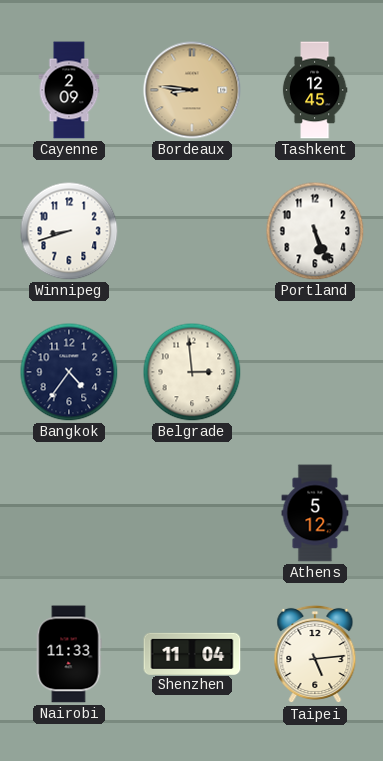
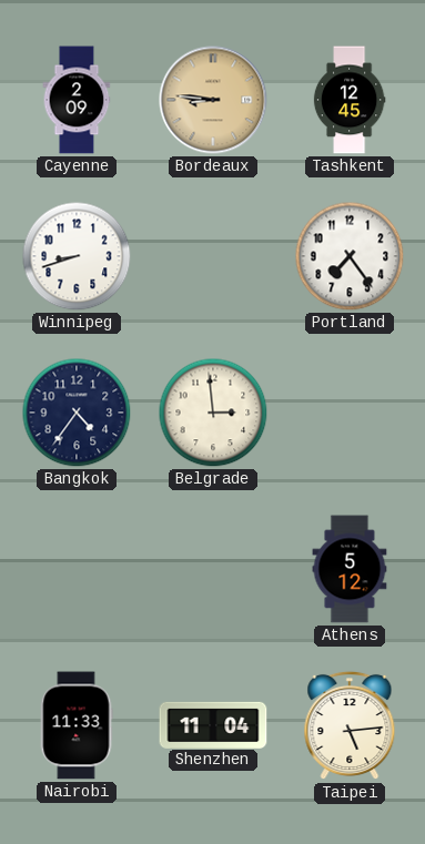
Portland: 5:26 -> 7:24 (350, 256)
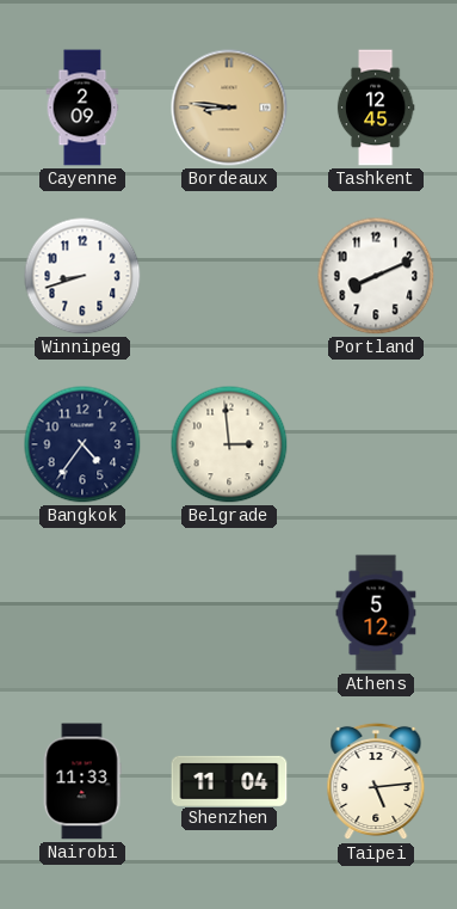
Portland: 7:24 -> 8:11 (376, 276)
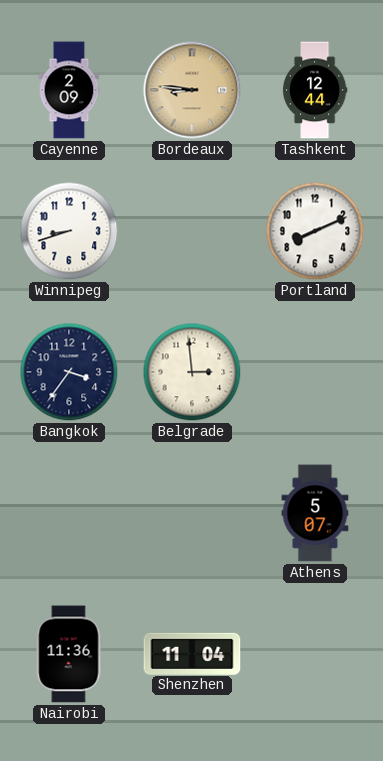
Tashkent: 12:45 -> 12:44 (315, 90)
Bangkok: 4:36 -> 3:36 (69, 372)
Athens: 5:12 -> 5:07 (315, 513)
Nairobi: 11:33 -> 11:36 (69, 654)
Taipei: 5:14 -> none (376, 781)
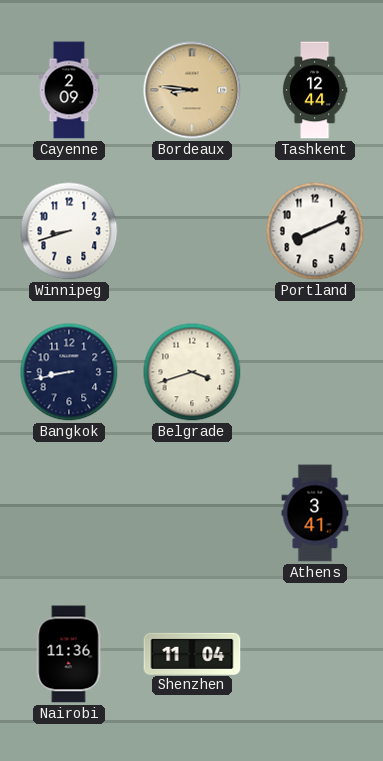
Bangkok: 3:36 -> 8:43 (69, 372)
Belgrade: 2:59 -> 3:42 (192, 372)
Athens: 5:07 -> 3:41 (315, 513)
